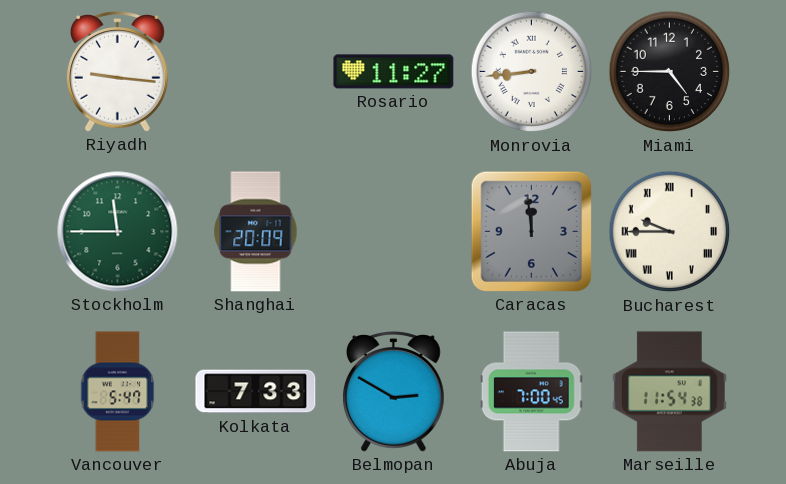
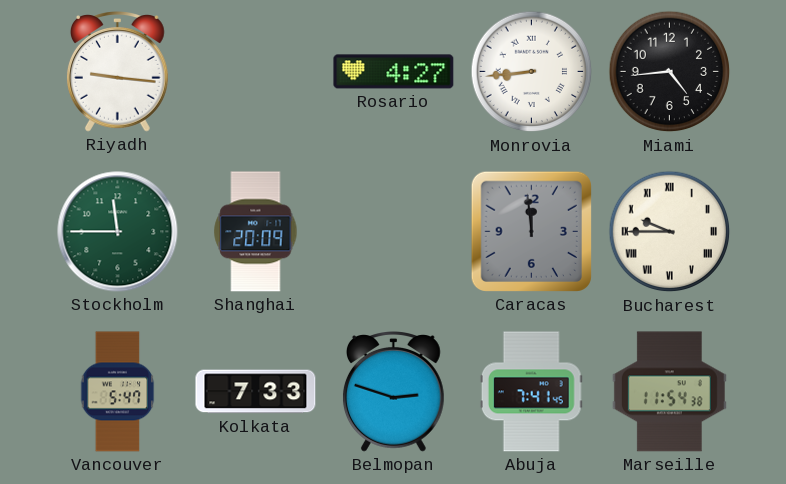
Rosario: 11:27 -> 4:27 (394, 72)
Miami: 4:45 -> 4:44 (670, 72)
Belmopan: 2:50 -> 2:48 (393, 392)
Abuja: 7:00 -> 7:41 (531, 392)
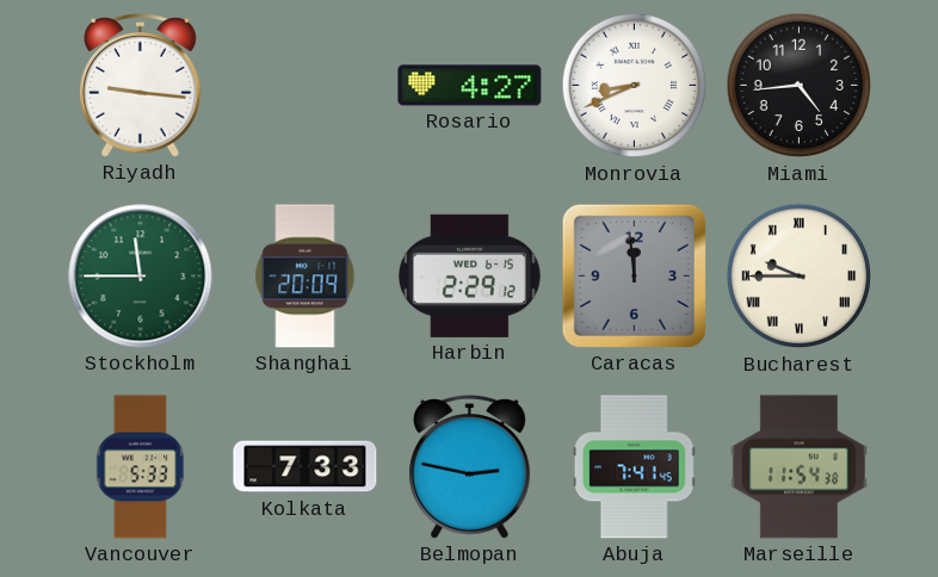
Monrovia: 8:44 -> 8:41 (635, 86)
Harbin: none -> 2:29 (470, 275)
Vancouver: 5:47 -> 5:33 (141, 467)
Belmopan: 2:48 -> 2:47 (469, 467)
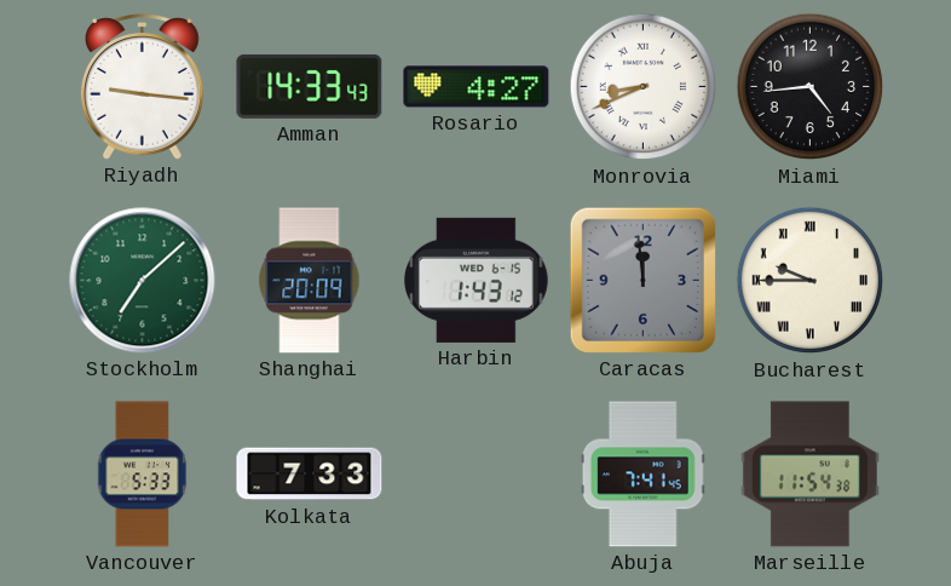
Amman: none -> 14:33 (310, 86)
Stockholm: 11:45 -> 7:08 (143, 281)
Harbin: 2:29 -> 1:43 (477, 280)
Belmopan: 2:47 -> none (469, 467)
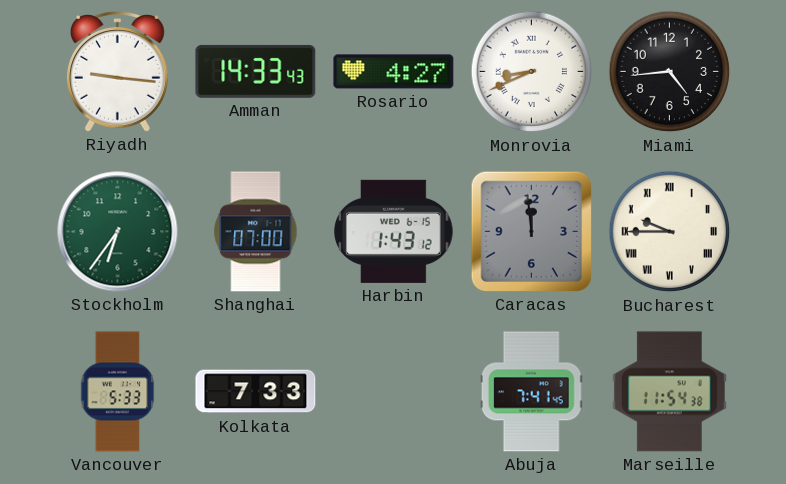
Stockholm: 7:08 -> 6:36 (118, 232)
Shanghai: 20:09 -> 07:00 (256, 232)
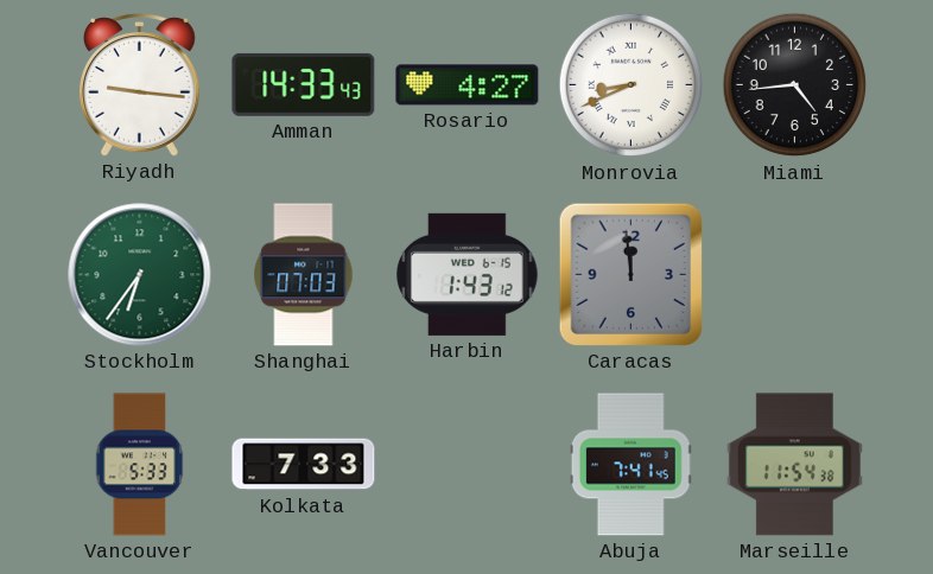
Shanghai: 07:00 -> 07:03 (304, 275)
Bucharest: 9:45 -> none (670, 232)
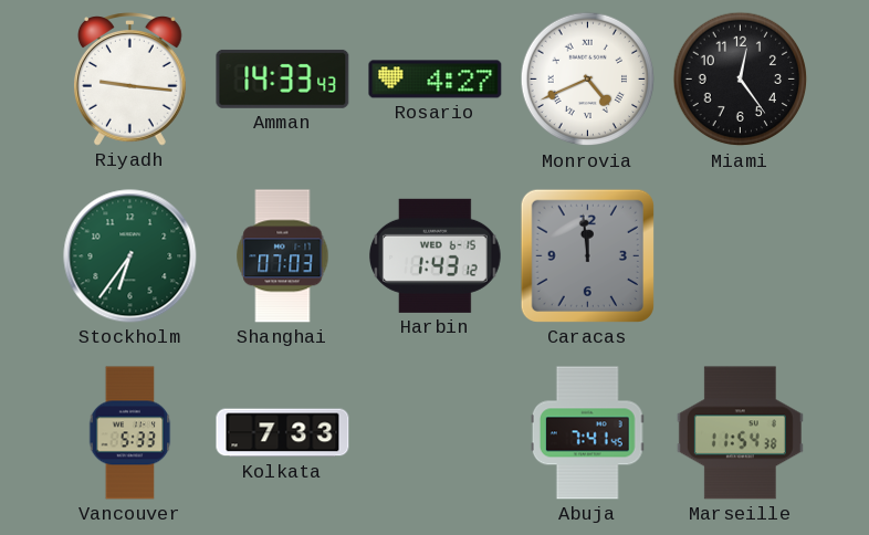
Monrovia: 8:41 -> 4:41 (588, 80)
Miami: 4:44 -> 12:24 (741, 80)
